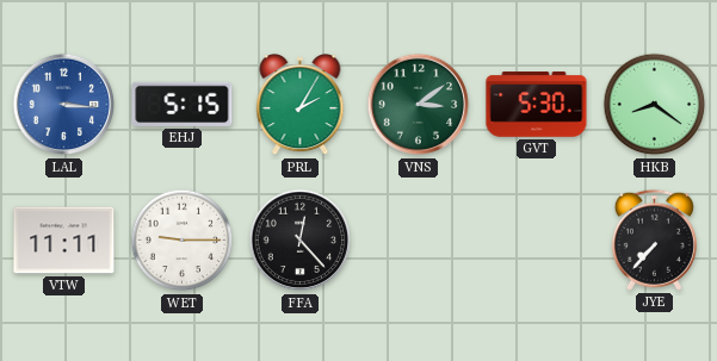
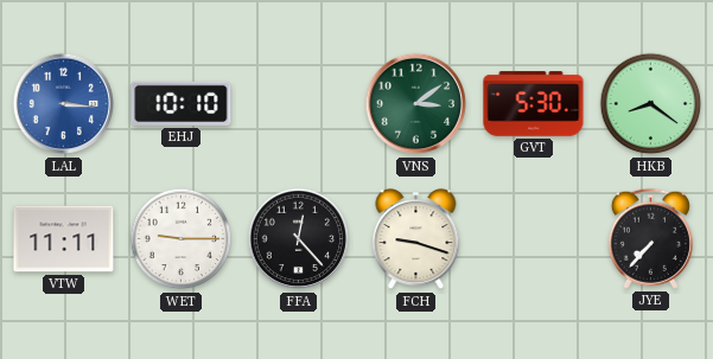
EHJ: 5:15 -> 10:10 (182, 103)
PRL: 2:05 -> none (301, 106)
FCH: none -> 9:18 (416, 241)
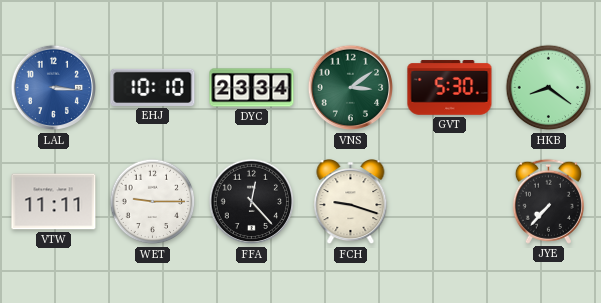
DYC: none -> 23:34 (252, 88)
